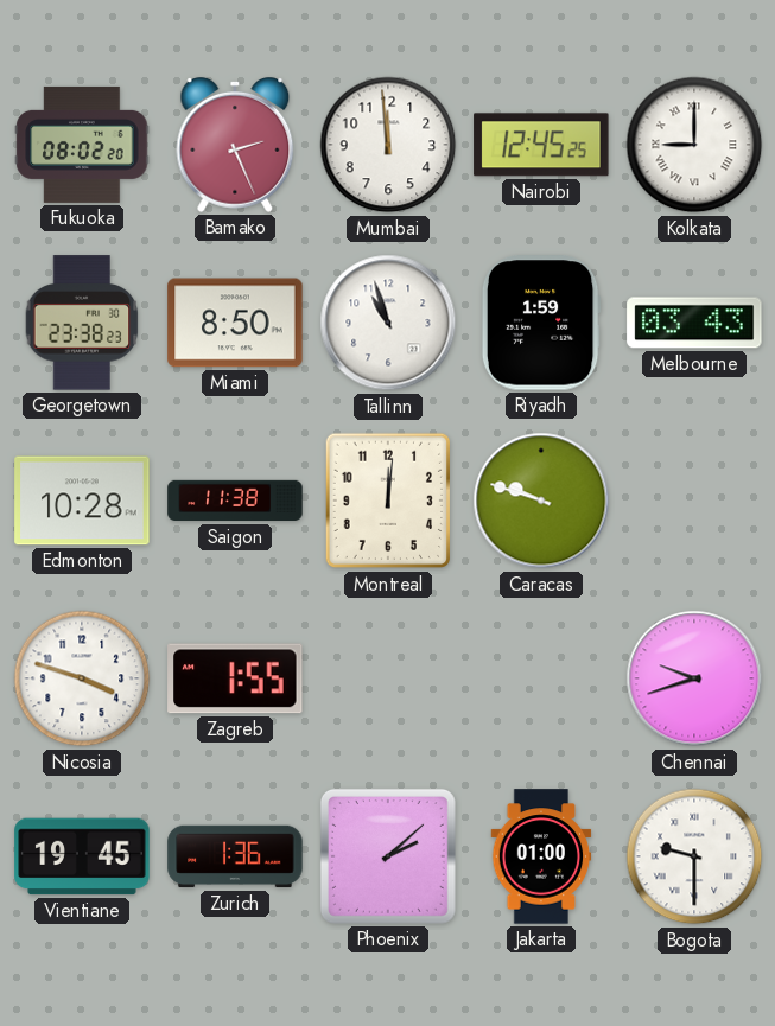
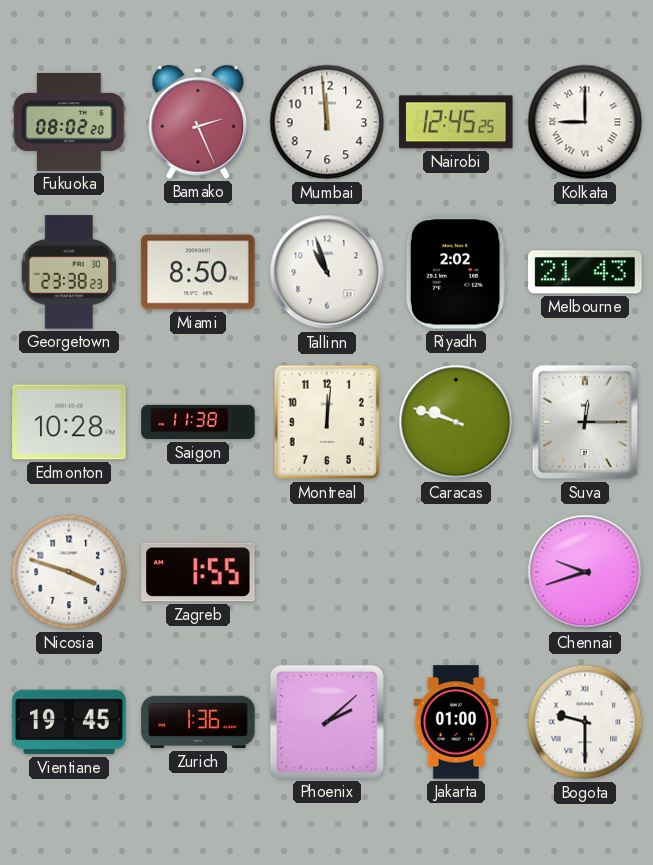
Riyadh: 1:59 -> 2:02 (456, 272)
Melbourne: 03:43 -> 21:43 (585, 272)
Suva: none -> 12:15 (585, 422)
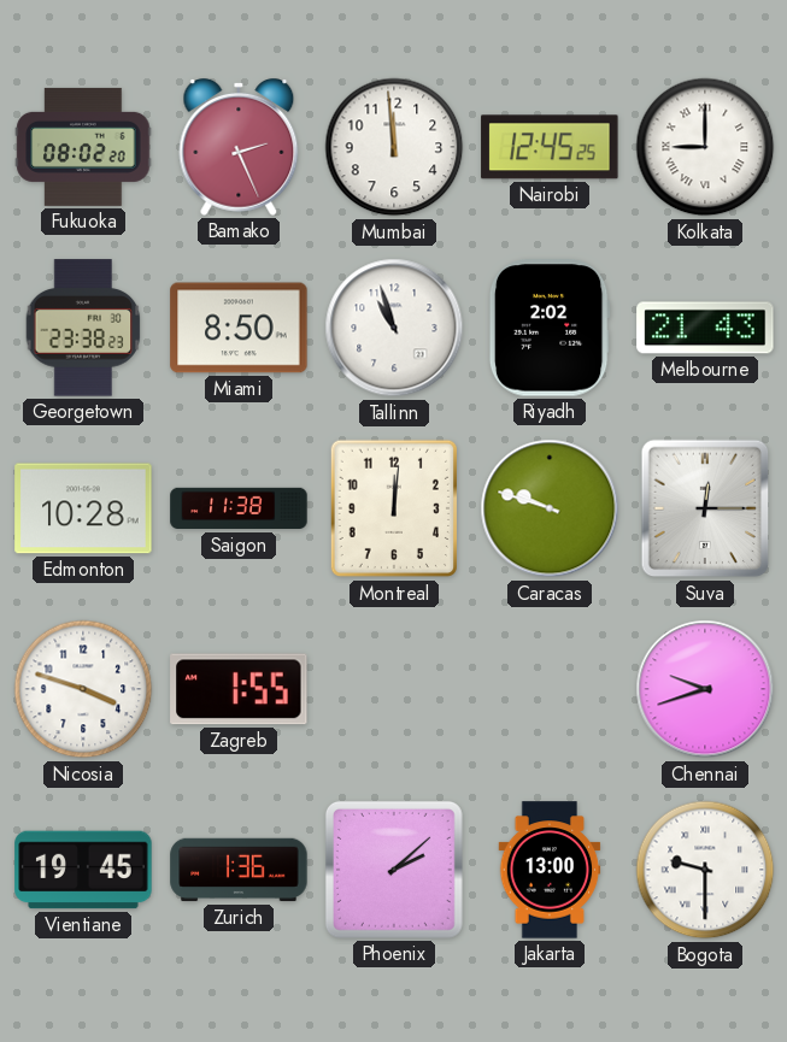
Jakarta: 01:00 -> 13:00 (550, 870)
